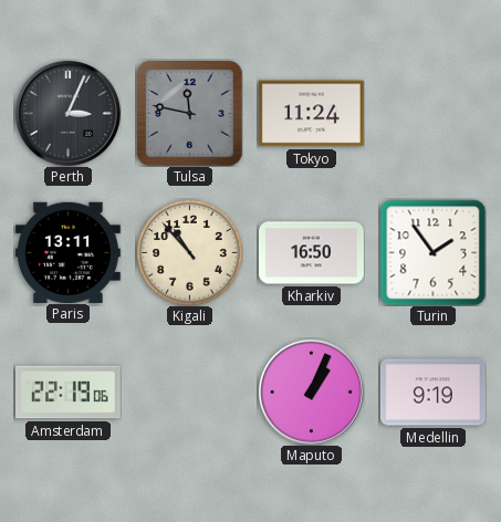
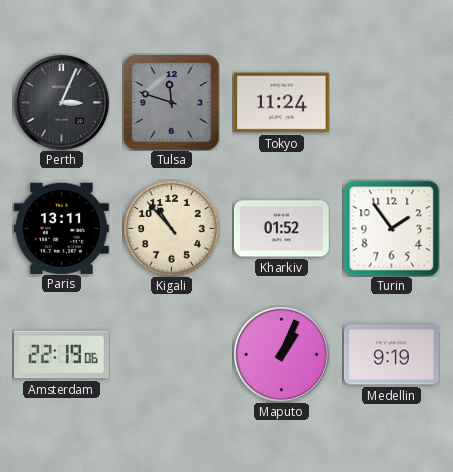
Tulsa: 11:47 -> 11:48 (171, 102)
Kharkiv: 16:50 -> 01:52 (281, 229)
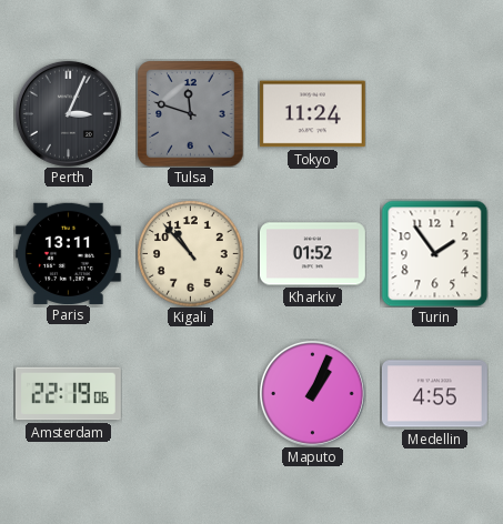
Medellin: 9:19 -> 4:55 (434, 394)
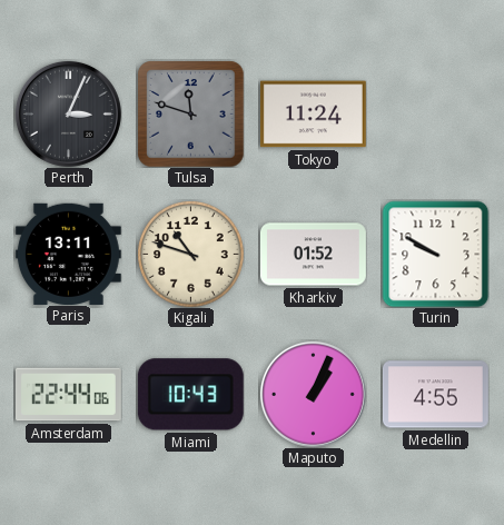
Kigali: 10:53 -> 10:48 (191, 255)
Turin: 1:54 -> 9:50 (435, 254)
Amsterdam: 22:19 -> 22:44 (68, 395)
Miami: none -> 10:43 (190, 395)
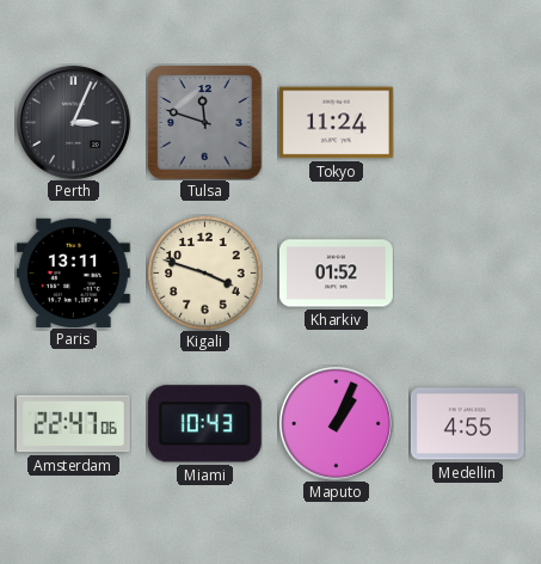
Kigali: 10:48 -> 3:48 (205, 274)
Turin: 9:50 -> none (435, 254)
Amsterdam: 22:44 -> 22:47 (73, 424)
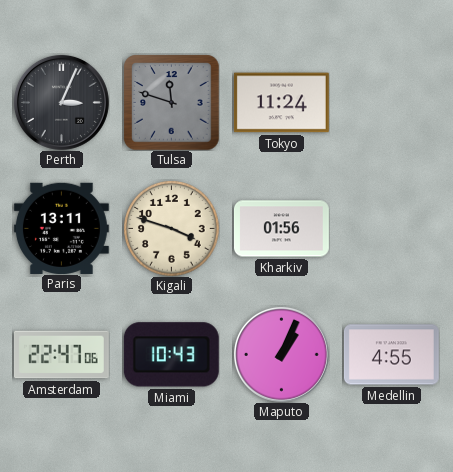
Kharkiv: 01:52 -> 01:56 (281, 229)
